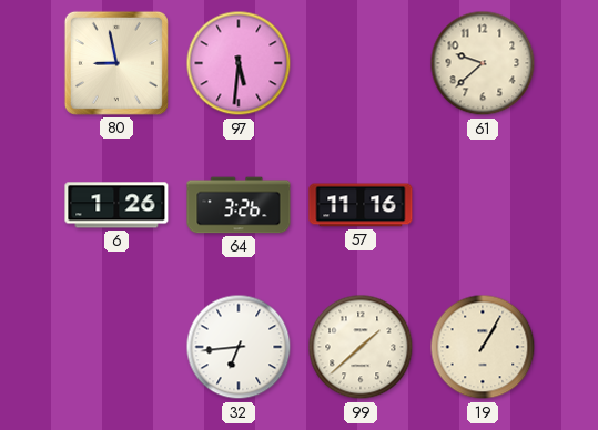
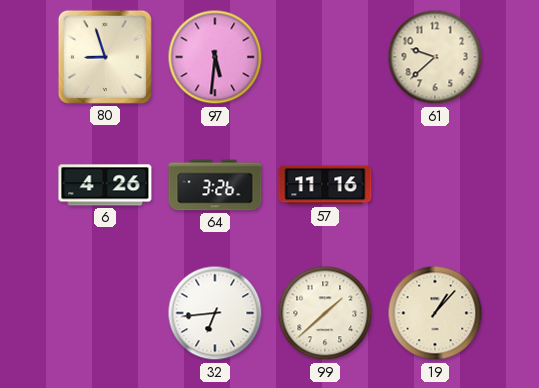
80: 8:58 -> 8:57 (105, 57)
6: 1:26 -> 4:26 (105, 185)
19: 1:05 -> 1:07 (435, 313)
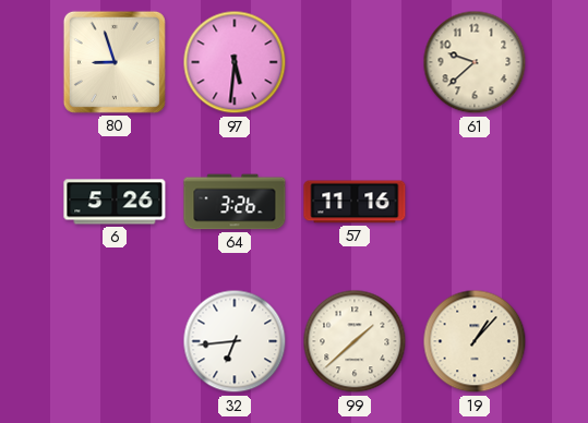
6: 4:26 -> 5:26 (115, 202)
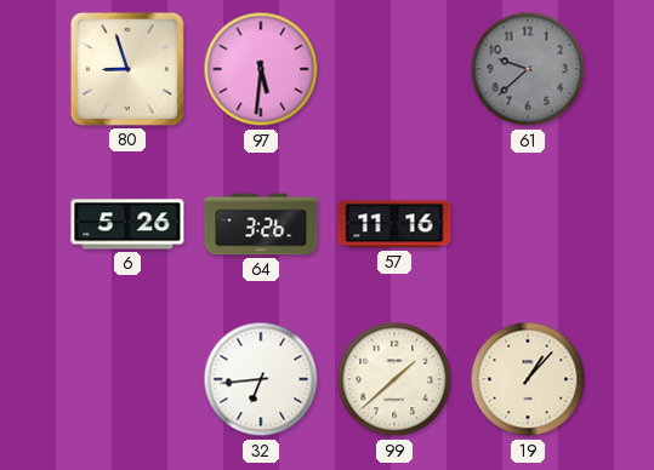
61 dial: cream -> grey (528, 69)
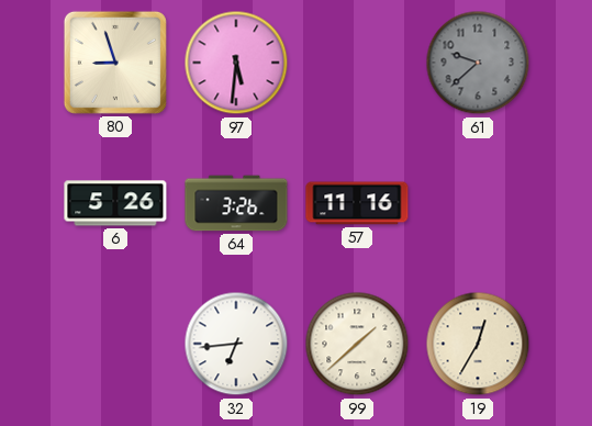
19: 1:07 -> 12:35 (478, 344)
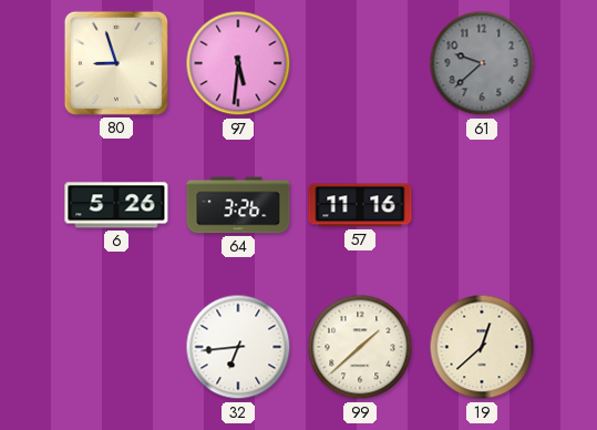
19: 12:35 -> 12:38 (482, 347)
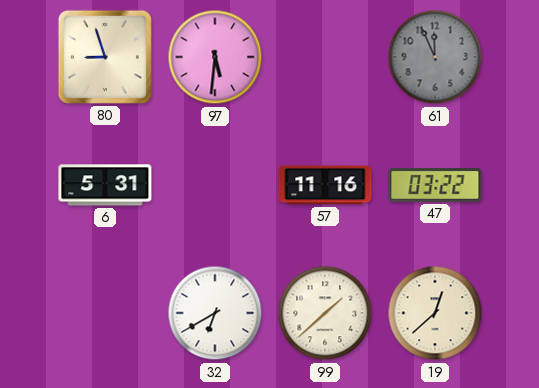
61: 9:38 -> 11:56 (435, 57)
6: 5:26 -> 5:31 (105, 185)
64: 3:26 -> none (238, 205)
47: none -> 03:22 (435, 185)
32: 6:44 -> 6:40 (215, 313)
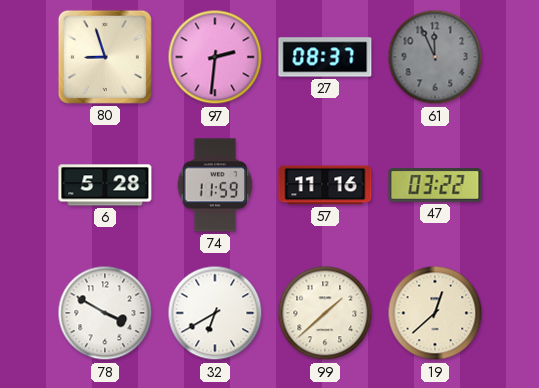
97: 5:31 -> 2:31 (215, 57)
27: none -> 08:37 (325, 57)
6: 5:31 -> 5:28 (105, 185)
74: none -> 11:59 (215, 185)
78: none -> 3:50 (105, 313)
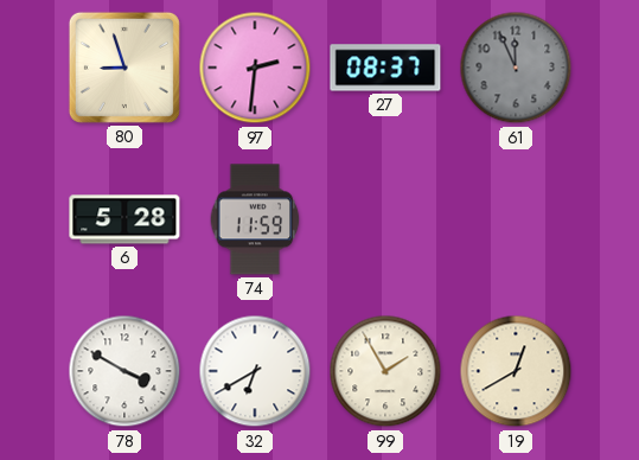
57: 11:16 -> none (325, 185)
47: 03:22 -> none (435, 185)
99: 1:38 -> 1:55 (385, 371)
19: 12:38 -> 12:40 (516, 371)
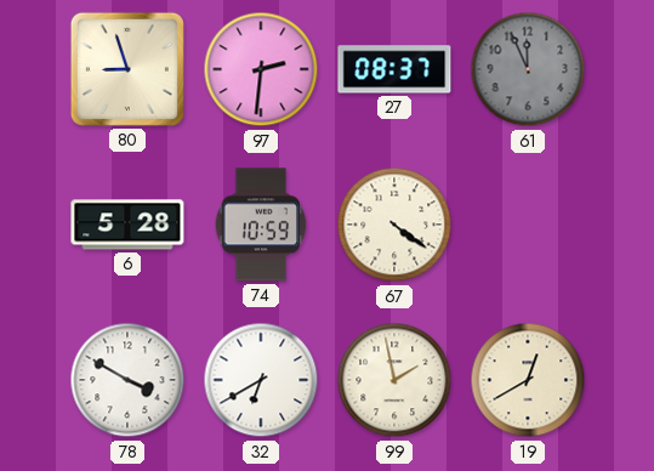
74: 11:59 -> 10:59 (261, 225)
67: none -> 4:21 (394, 225)
99: 1:55 -> 1:58 (394, 380)
